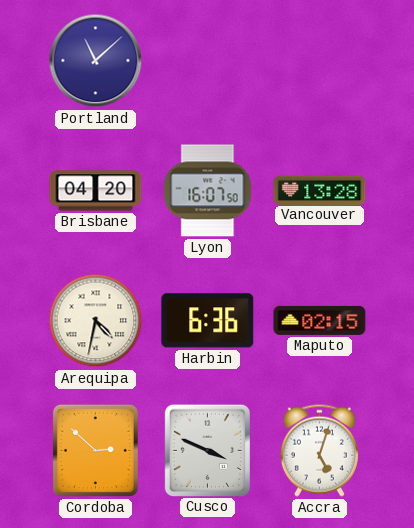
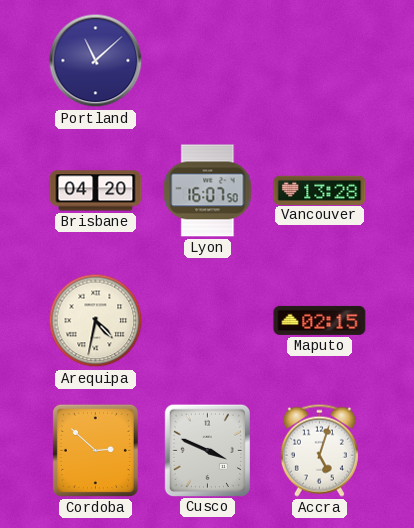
Harbin: 6:36 -> none (208, 321)
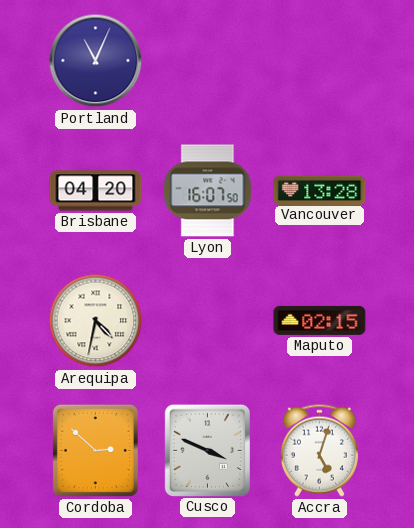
Portland: 11:08 -> 11:04 (96, 61)
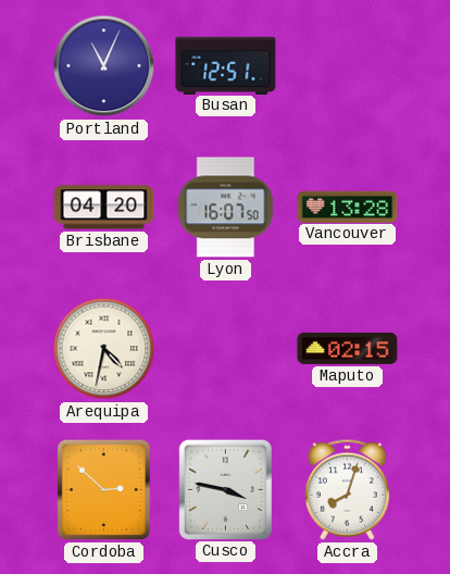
Busan: none -> 12:51 (226, 65)
Cusco: 3:49 -> 3:47 (225, 489)
Accra: 5:03 -> 8:03 (347, 489)
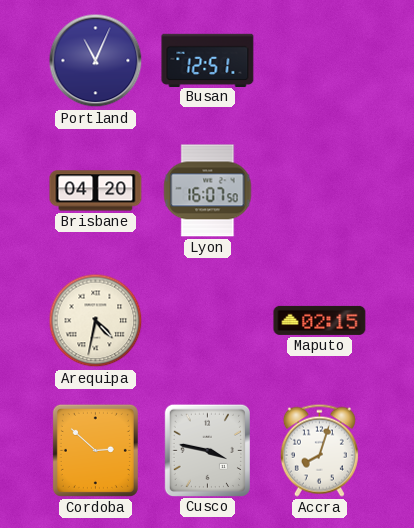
Vancouver: 13:28 -> none (348, 207)
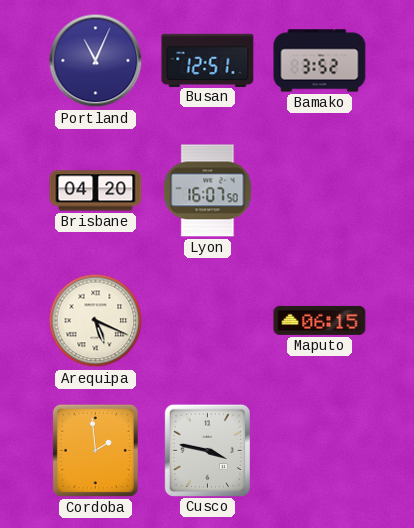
Bamako: none -> 3:52 (320, 61)
Arequipa: 4:32 -> 5:19 (96, 321)
Maputo: 02:15 -> 06:15 (320, 320)
Cordoba: 2:52 -> 1:59 (95, 450)
Accra: 8:03 -> none (319, 450)
